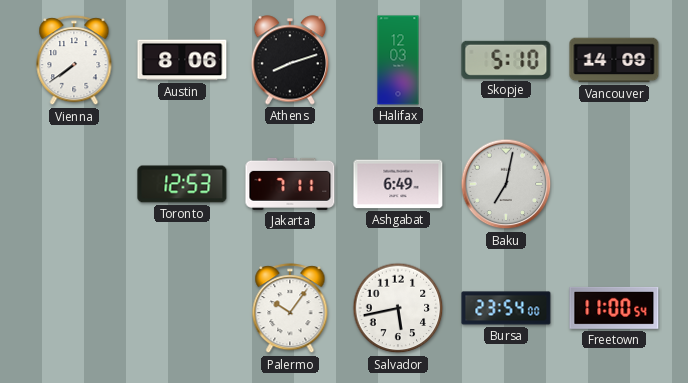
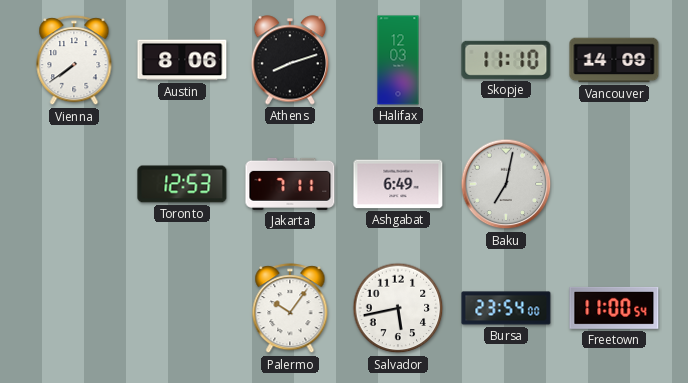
Skopje: 5:10 -> 11:10 (506, 60)
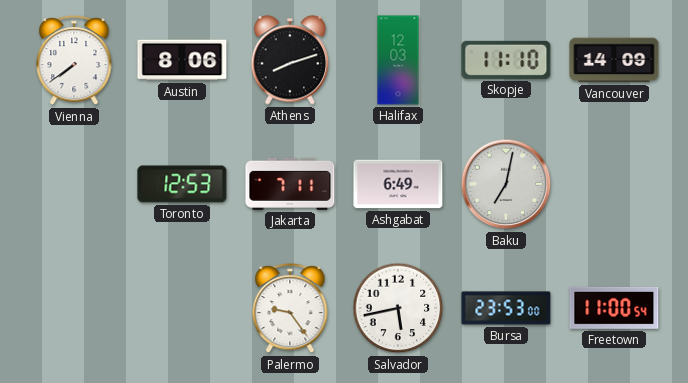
Palermo: 10:06 -> 9:24 (290, 309)
Bursa: 23:54 -> 23:53 (506, 308)
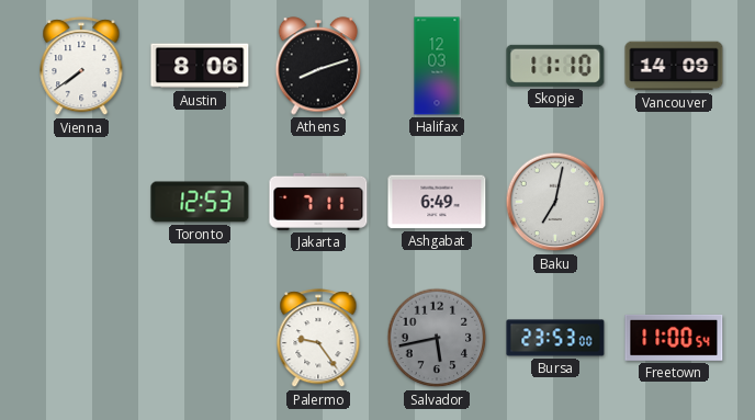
Salvador dial: white -> grey (437, 338)
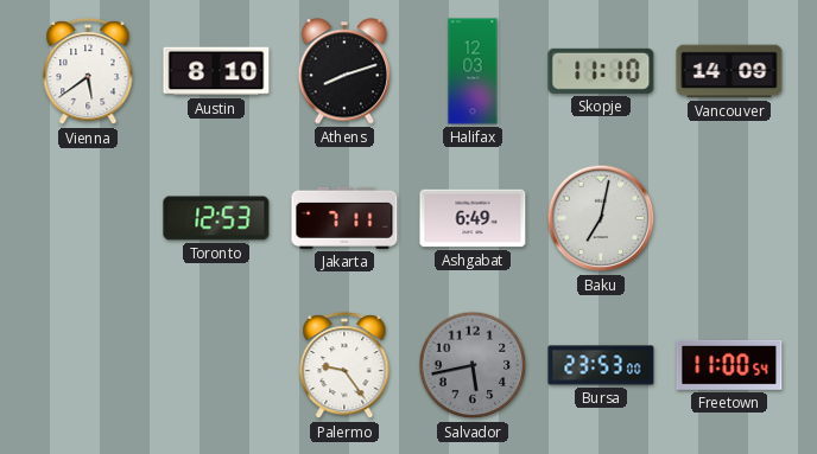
Vienna: 7:39 -> 5:39 (88, 72)
Austin: 8:06 -> 8:10 (216, 71)
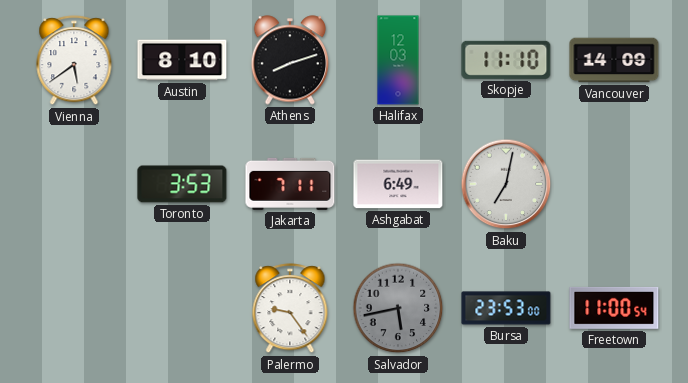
Toronto: 12:53 -> 3:53 (182, 184)
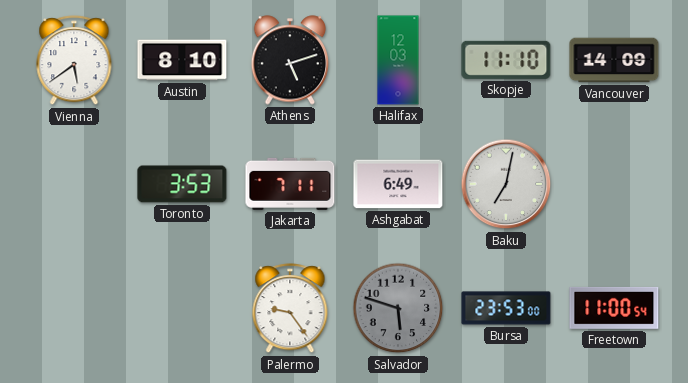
Athens: 8:12 -> 5:12 (290, 60)
Salvador: 5:43 -> 5:48 (398, 308)
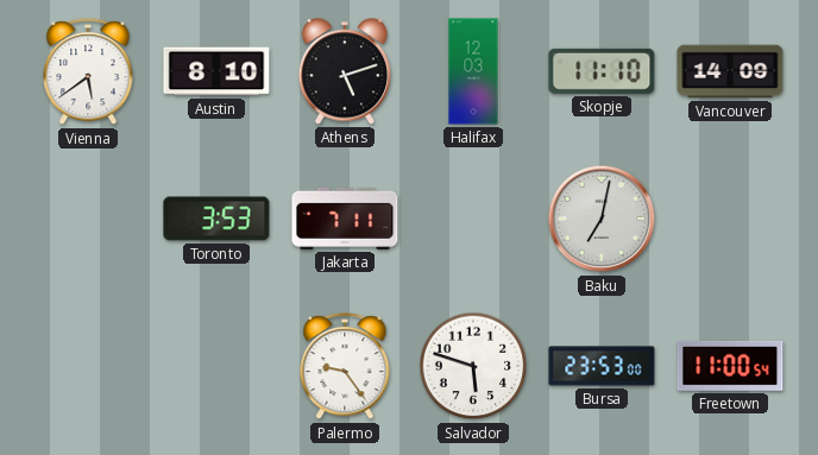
Ashgabat: 6:49 -> none (398, 184)
Salvador dial: grey -> white (473, 366)
